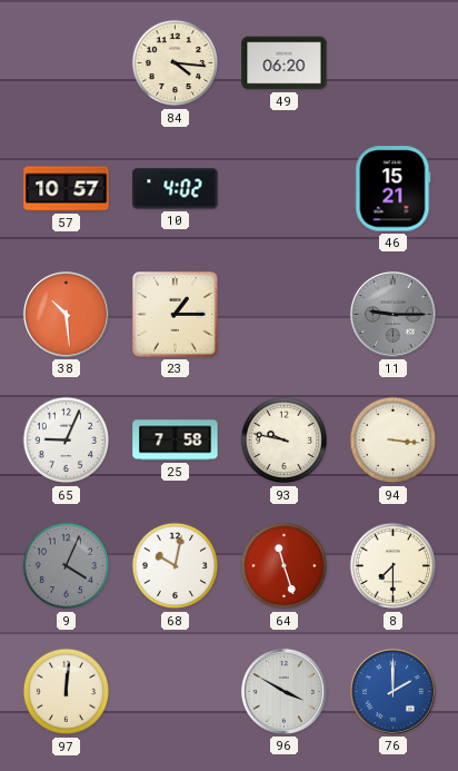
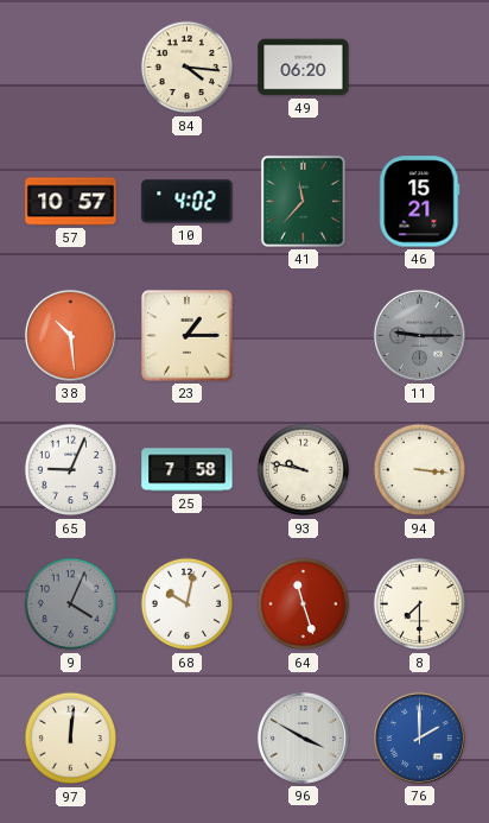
41: none -> 11:37 (303, 201)
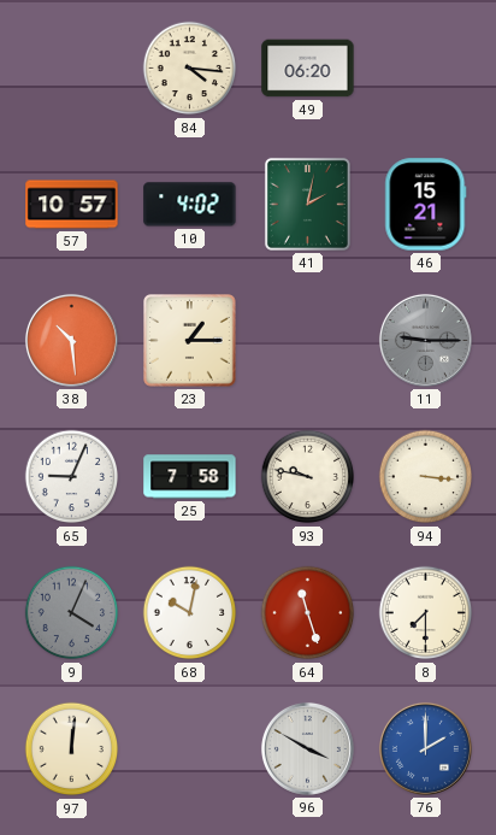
41: 11:37 -> 2:02 (307, 204)
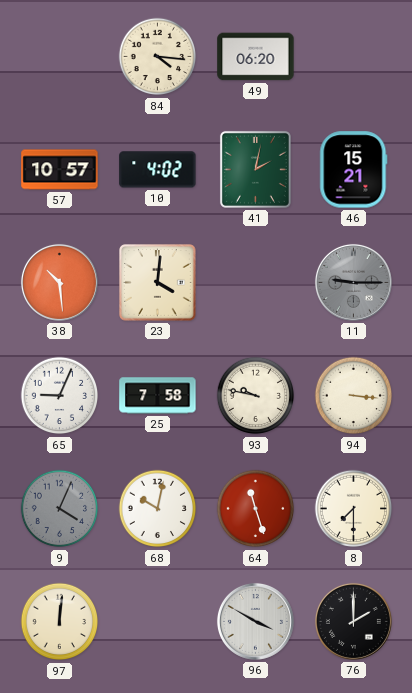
23: 1:15 -> 4:01 (158, 283)
76 dial: blue -> black (353, 621)
